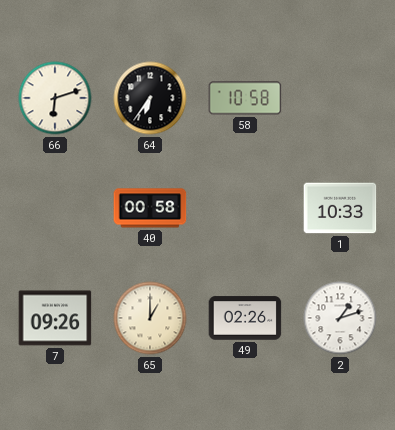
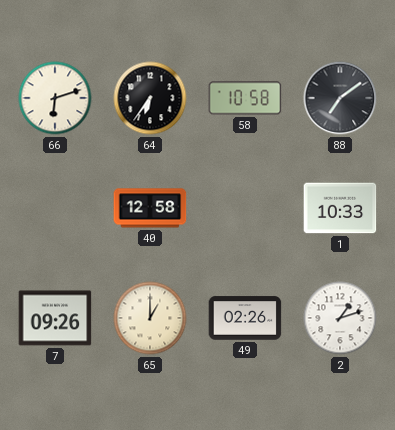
88: none -> 7:09 (340, 98)
40: 00:58 -> 12:58 (150, 208)
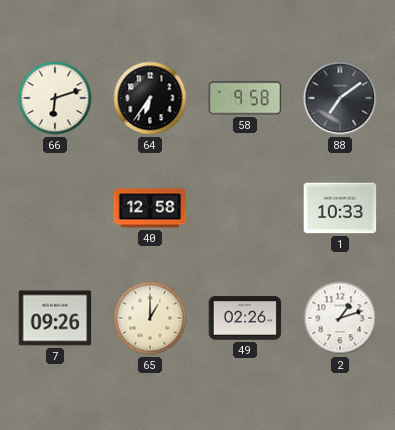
58: 10:58 -> 9:58 (245, 98)
